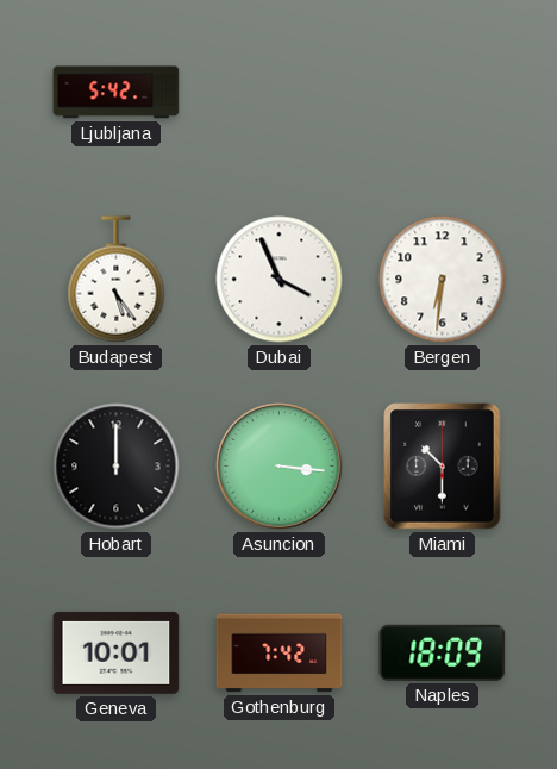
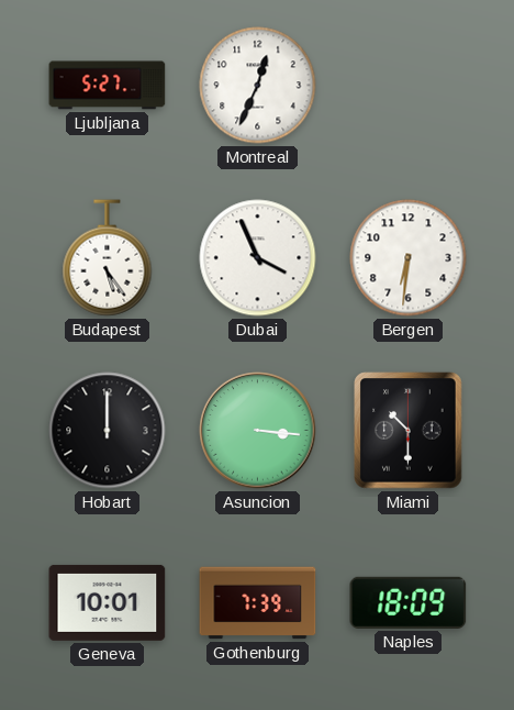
Ljubljana: 5:42 -> 5:27 (108, 86)
Montreal: none -> 12:34 (258, 86)
Gothenburg: 7:42 -> 7:39 (258, 603)
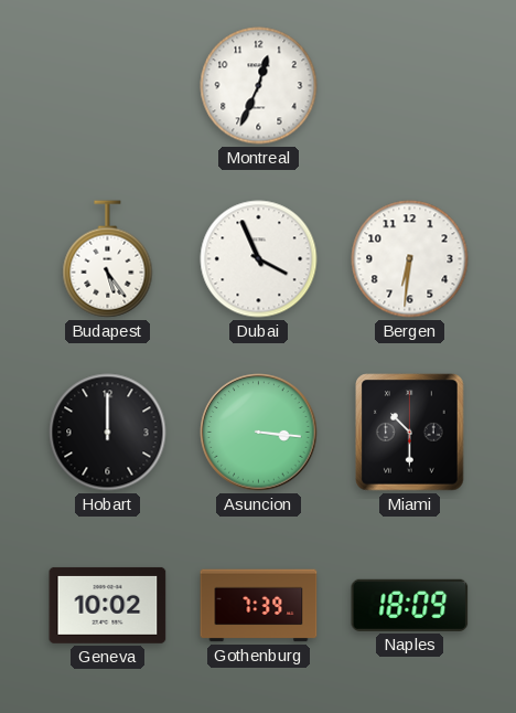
Ljubljana: 5:27 -> none (108, 86)
Geneva: 10:01 -> 10:02 (108, 605)
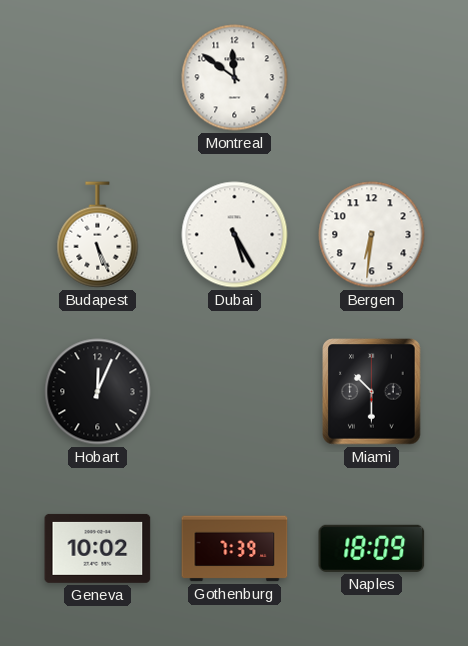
Montreal: 12:34 -> 11:51 (235, 78)
Budapest: 5:24 -> 5:26 (98, 235)
Dubai: 3:56 -> 5:25 (235, 235)
Hobart: 12:00 -> 12:04 (98, 392)
Asuncion: 3:16 -> none (259, 433)
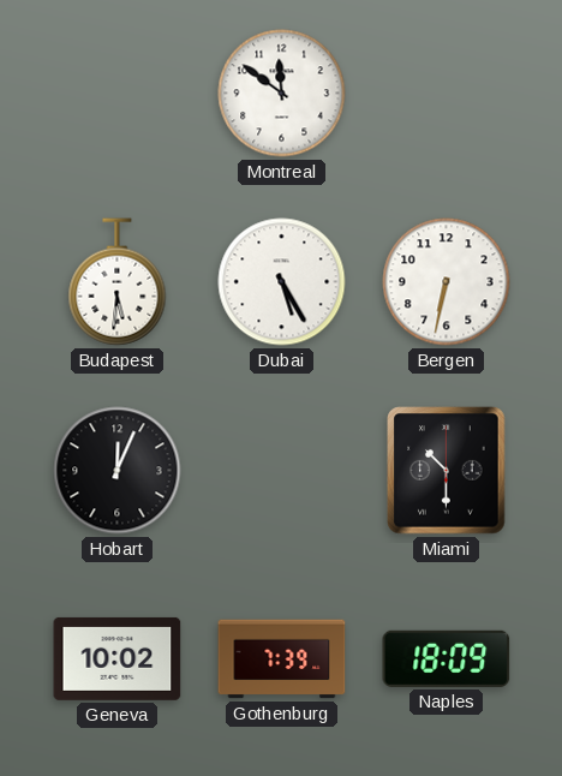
Budapest: 5:26 -> 5:31 (118, 282)
Bergen: 6:31 -> 6:32 (447, 282)
